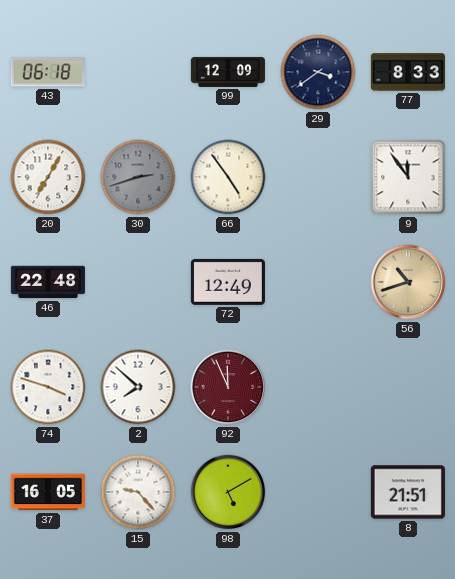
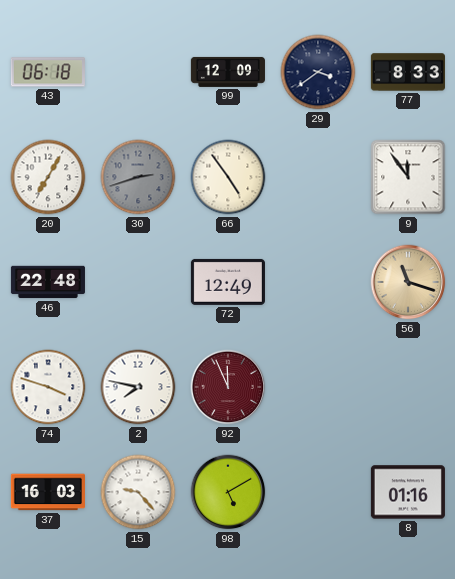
56: 10:42 -> 11:18 (408, 282)
2: 7:52 -> 7:47 (138, 387)
37: 16:05 -> 16:03 (48, 492)
8: 21:51 -> 01:16 (408, 492)
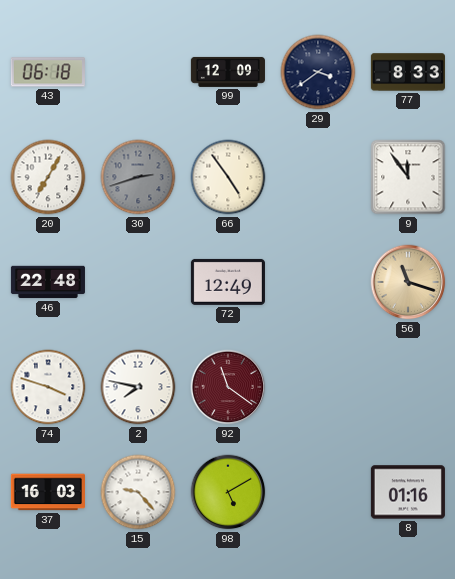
92: 11:56 -> 11:21 (228, 387)
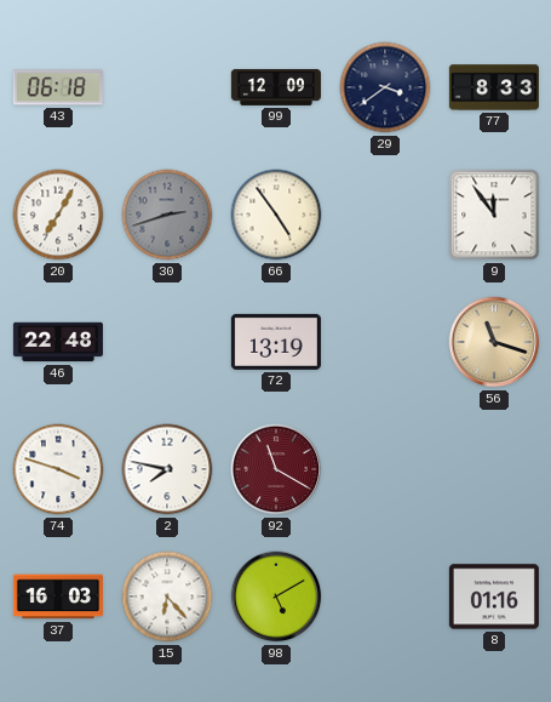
72: 12:49 -> 13:19 (276, 342)
92: 11:21 -> 11:20 (276, 469)
15: 9:23 -> 6:23 (167, 597)
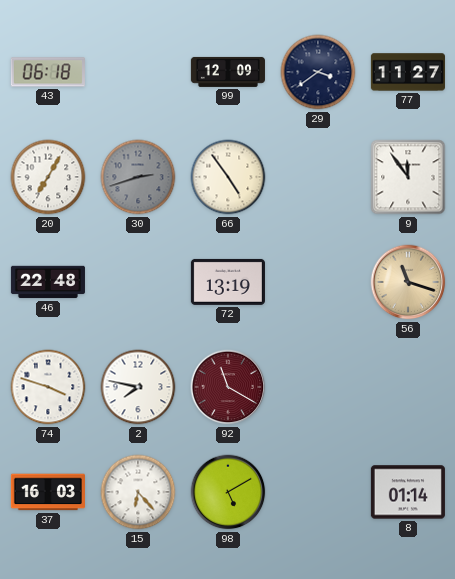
77: 8:33 -> 11:27 (408, 72)
8: 01:16 -> 01:14 (408, 492)
